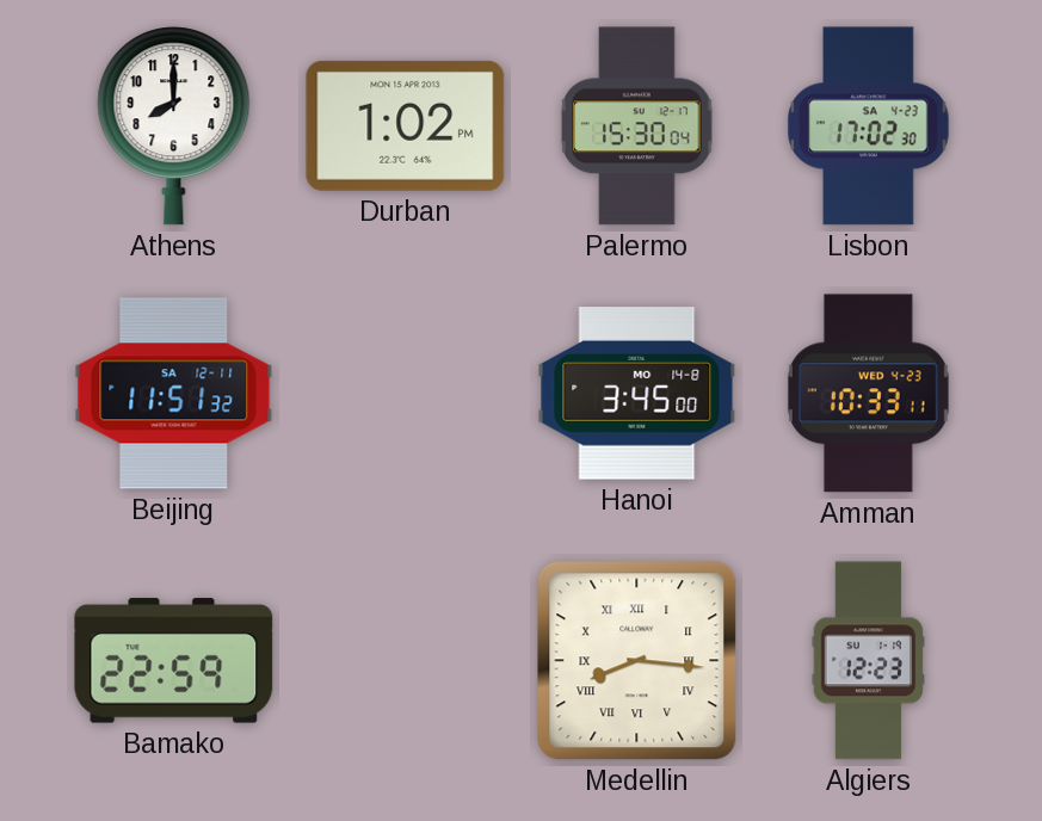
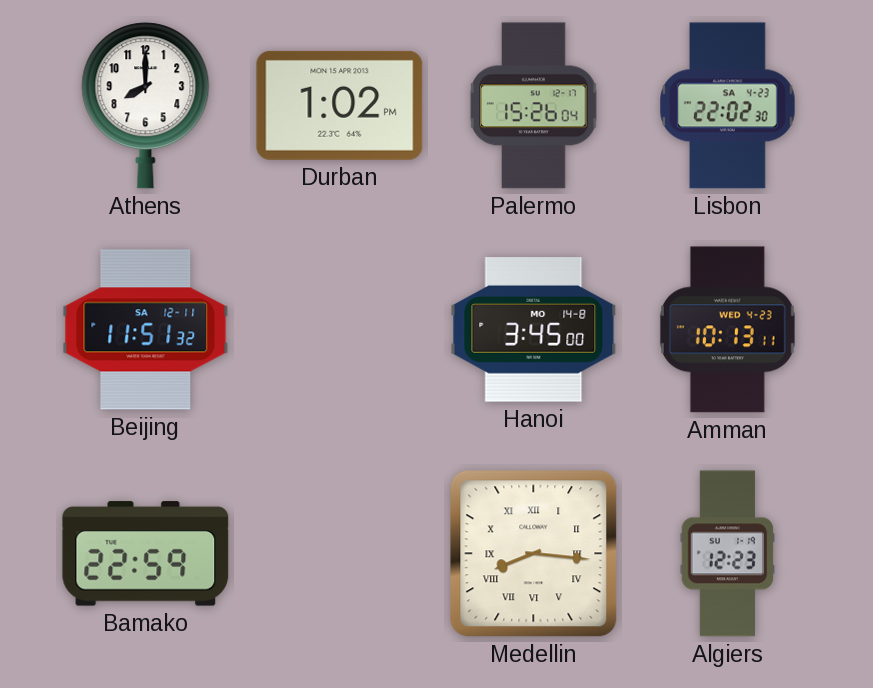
Palermo: 15:30 -> 15:26 (534, 106)
Lisbon: 17:02 -> 22:02 (728, 106)
Amman: 10:33 -> 10:13 (727, 330)
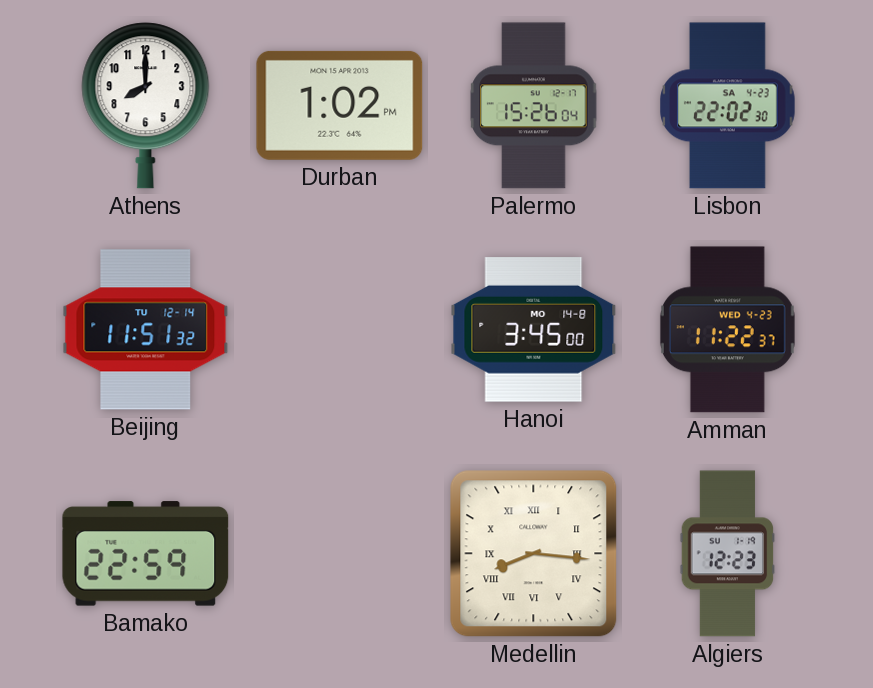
Beijing date: SA 12-11 -> TU 12-14 (146, 330)
Amman: 10:13 -> 11:22 (727, 330)
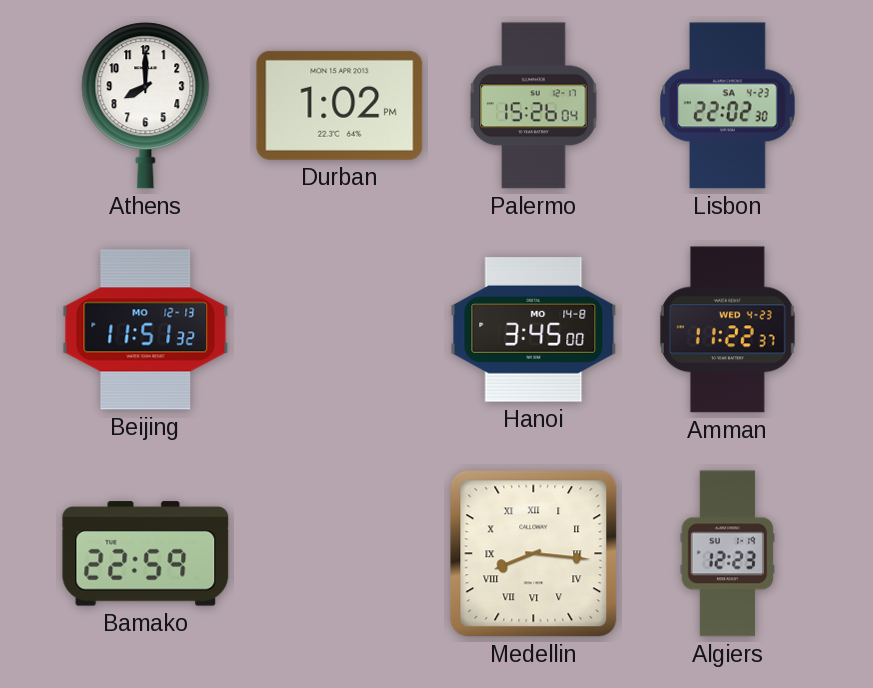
Beijing date: TU 12-14 -> MO 12-13 (146, 330)
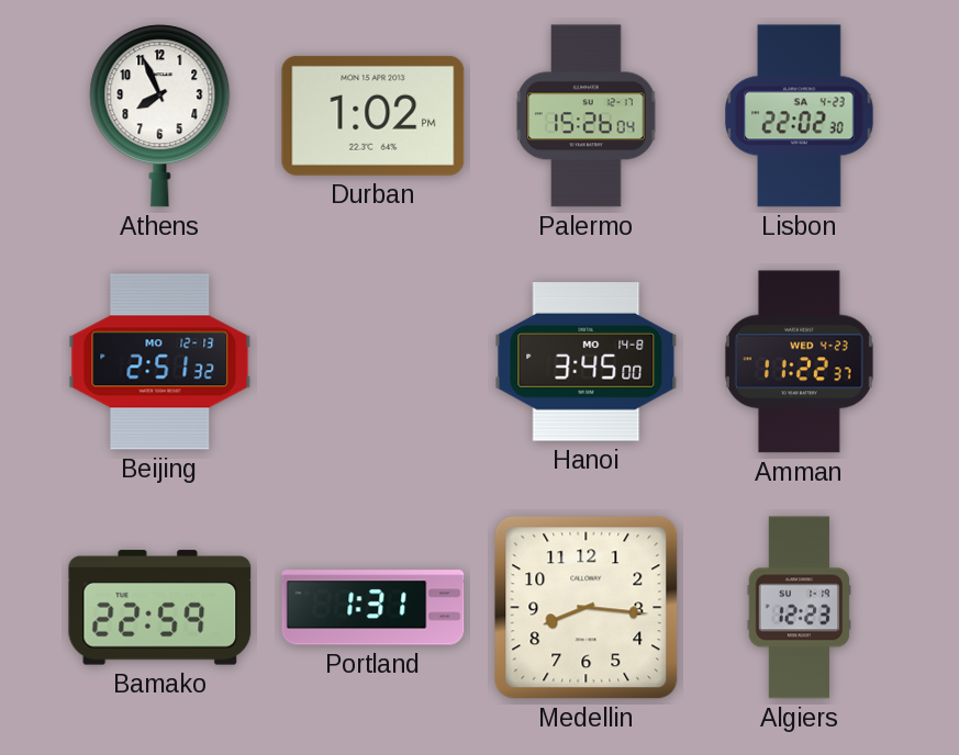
Athens: 8:00 -> 7:56 (160, 116)
Beijing: 11:51 -> 2:51 (160, 362)
Portland: none -> 1:31 (373, 608)
Medellin numerals: Roman -> Arabic (587, 608)
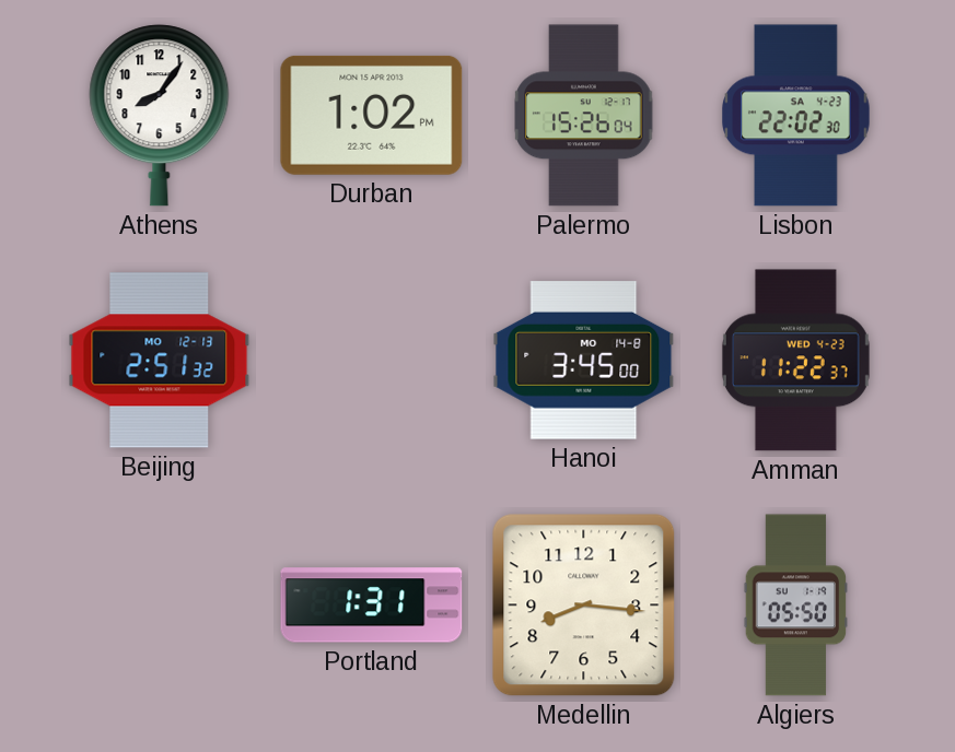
Athens: 7:56 -> 8:06 (160, 116)
Bamako: 22:59 -> none (160, 608)
Algiers: 12:23 -> 05:50 (796, 606)
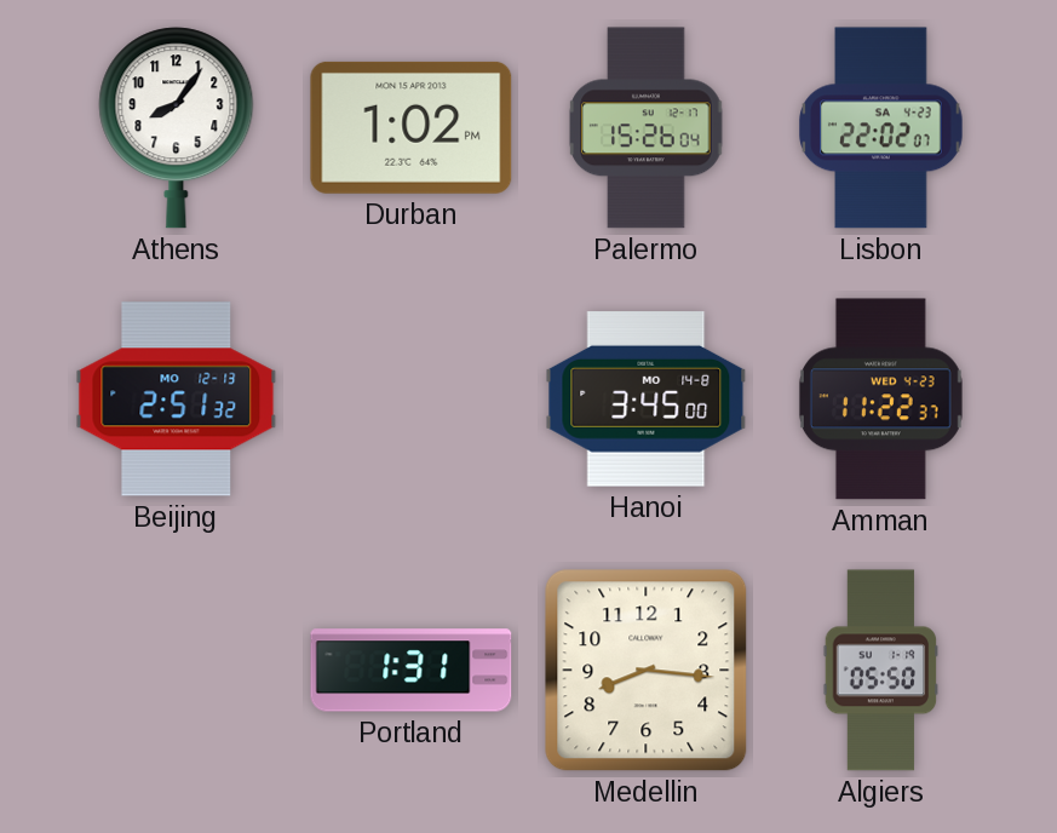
Lisbon: 22:02:30 -> 22:02:07 (881, 128)
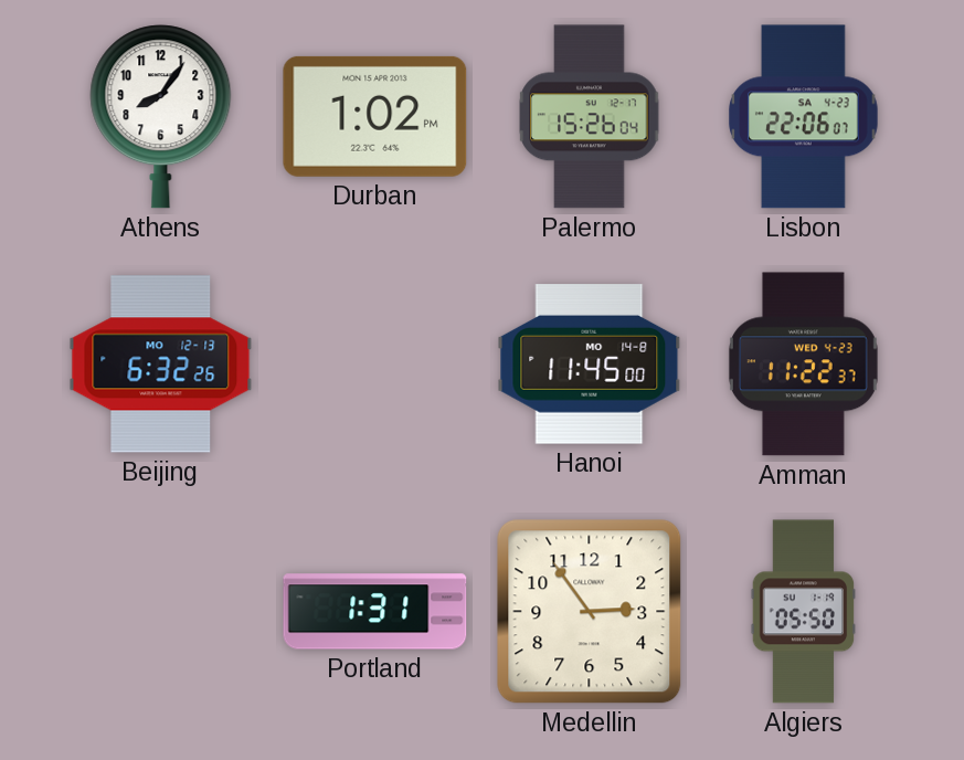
Lisbon: 22:02 -> 22:06 (804, 117)
Beijing: 2:51 -> 6:32 (161, 365)
Hanoi: 3:45 -> 11:45 (590, 365)
Medellin: 8:16 -> 2:54 (590, 612)
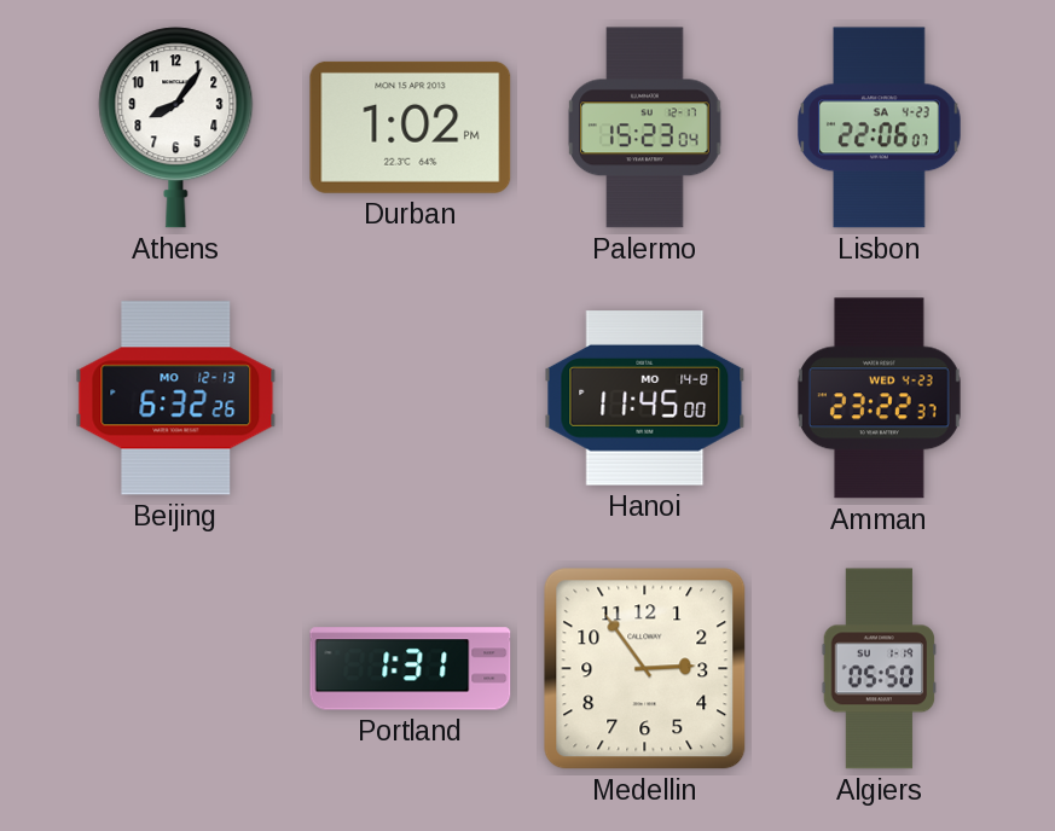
Palermo: 15:26 -> 15:23 (645, 128)
Amman: 11:22 -> 23:22 (879, 399)
